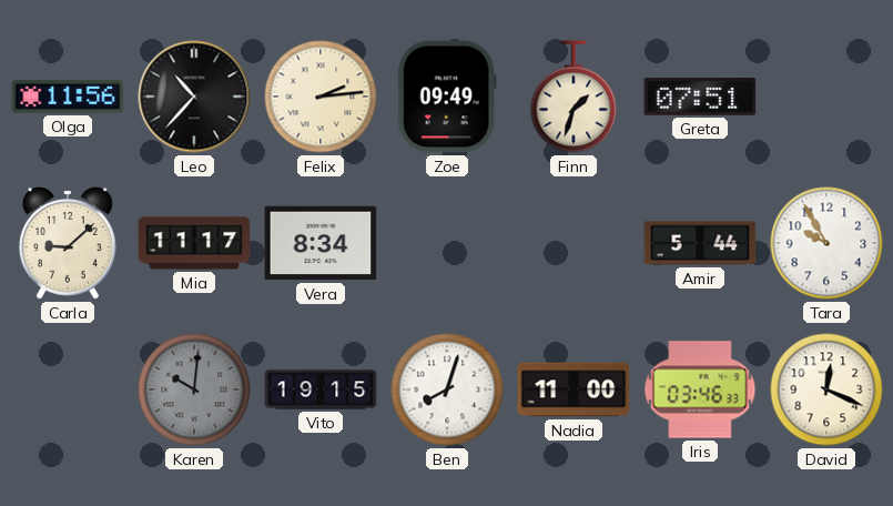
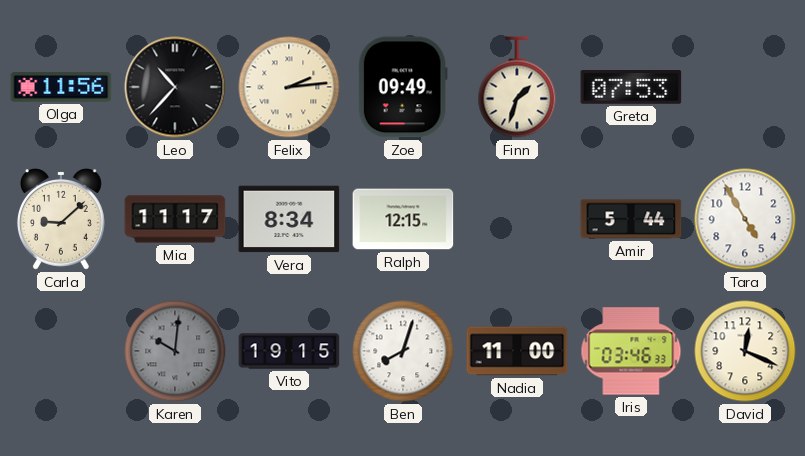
Greta: 07:51 -> 07:53 (631, 88)
Ralph: none -> 12:15 (403, 219)
Tara: 9:55 -> 4:55 (745, 219)
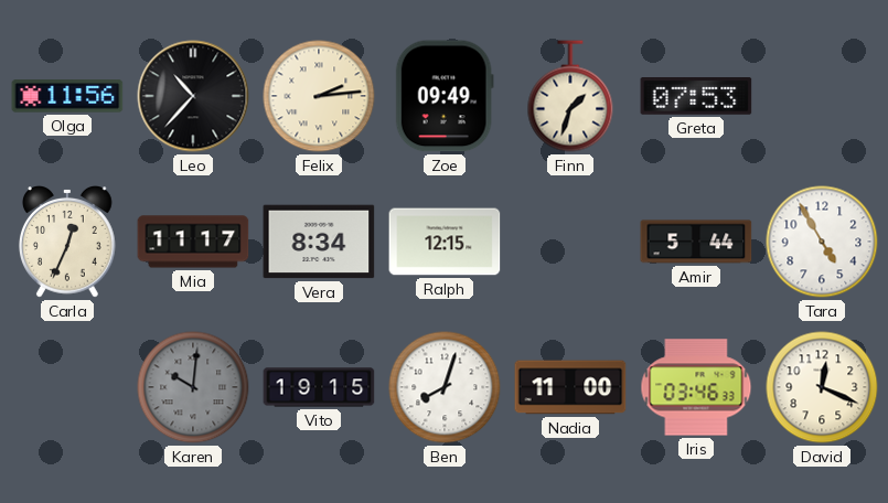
Carla: 9:08 -> 12:34 (67, 243)
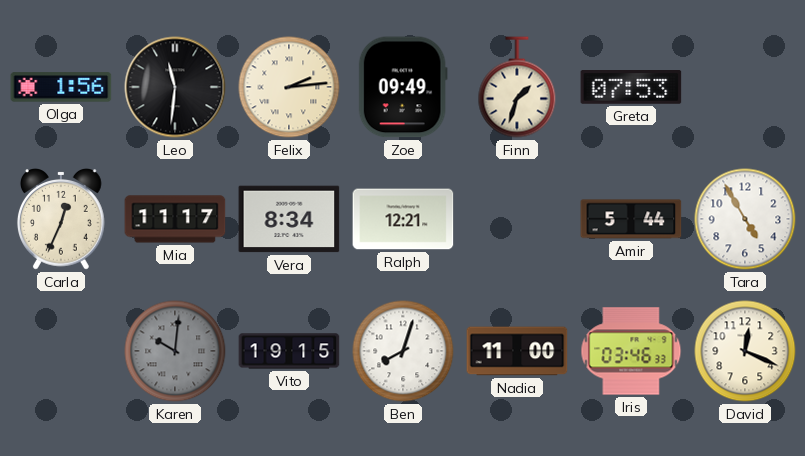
Olga: 11:56 -> 1:56 (61, 87)
Leo: 10:37 -> 11:31 (175, 87)
Ralph: 12:15 -> 12:21 (403, 219)
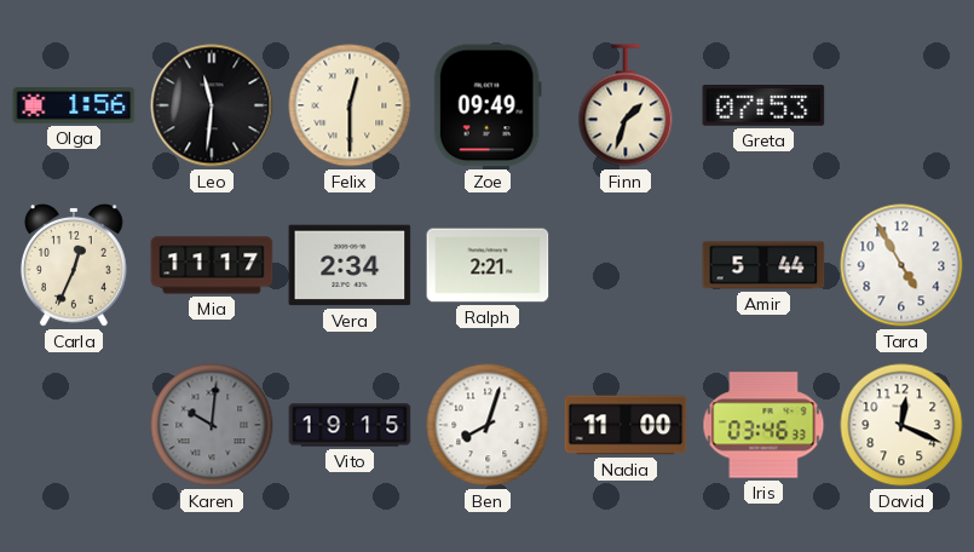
Felix: 2:14 -> 12:30 (350, 105)
Vera: 8:34 -> 2:34 (350, 265)
Ralph: 12:21 -> 2:21 (488, 265)
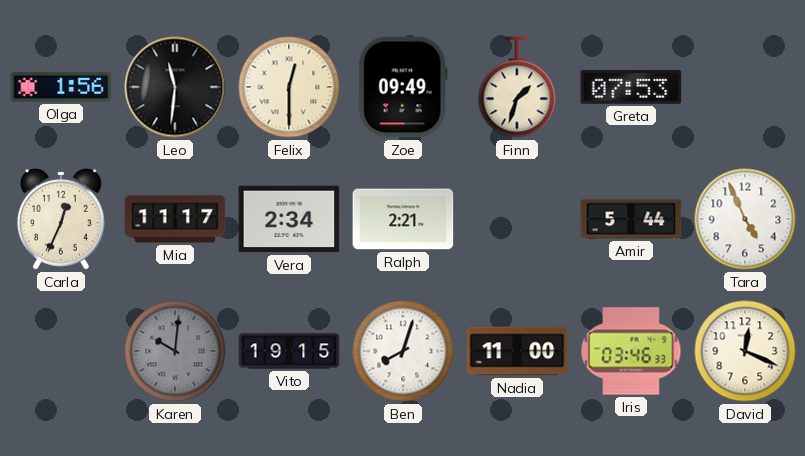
Tara: 4:55 -> 4:56 (745, 219)
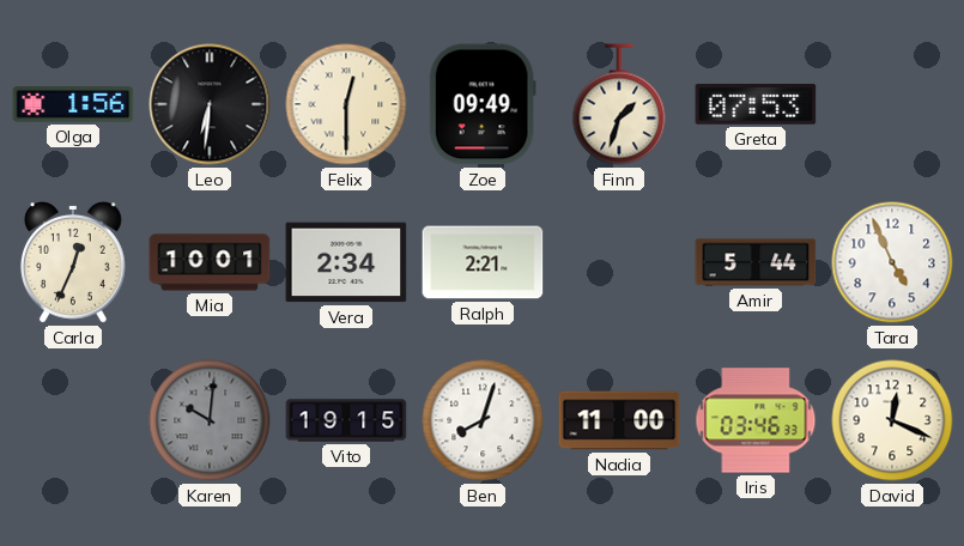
Leo: 11:31 -> 6:31 (210, 104)
Mia: 11:17 -> 10:01 (210, 262)
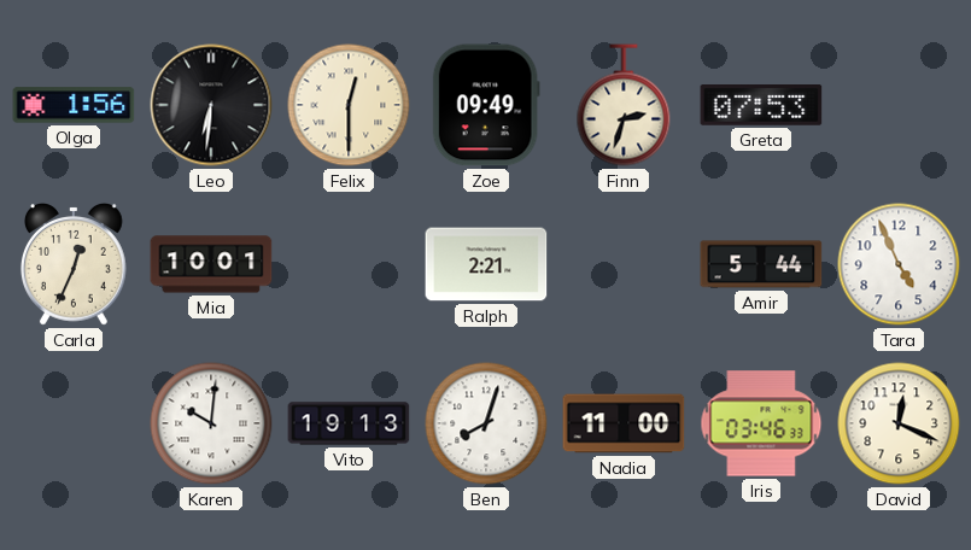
Finn: 1:33 -> 2:33 (624, 105)
Vera: 2:34 -> none (346, 262)
Karen dial: grey -> white (211, 423)
Vito: 19:15 -> 19:13 (349, 423)
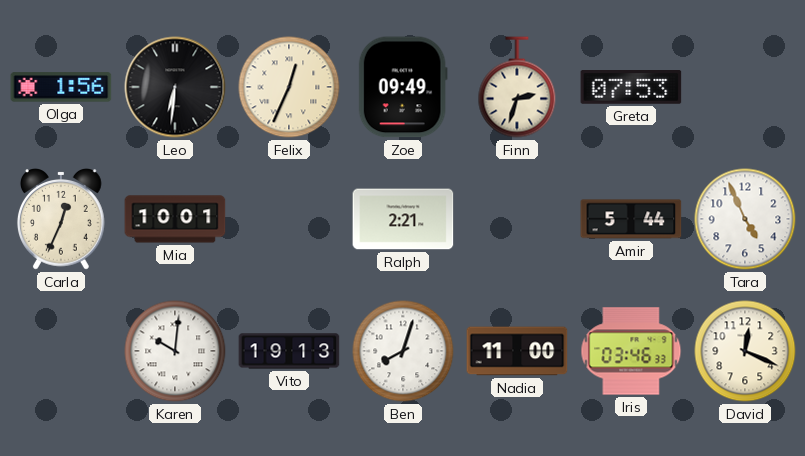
Felix: 12:30 -> 12:34 (289, 87)
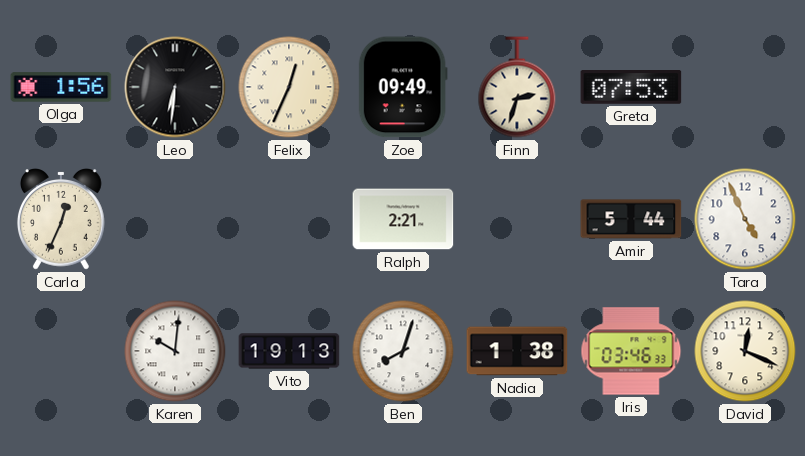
Mia: 10:01 -> none (175, 219)
Nadia: 11:00 -> 1:38 (517, 351)
